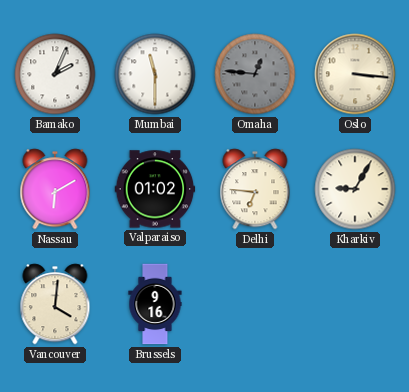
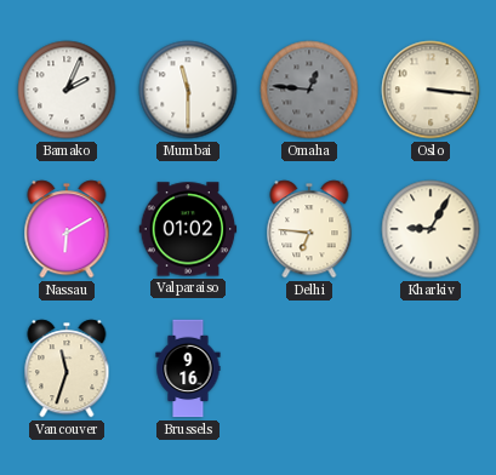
Vancouver: 4:01 -> 11:33 (67, 368)
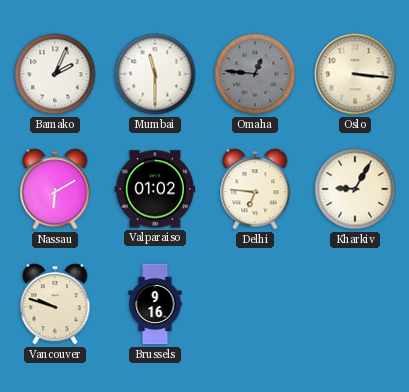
Vancouver: 11:33 -> 9:48 (55, 304)
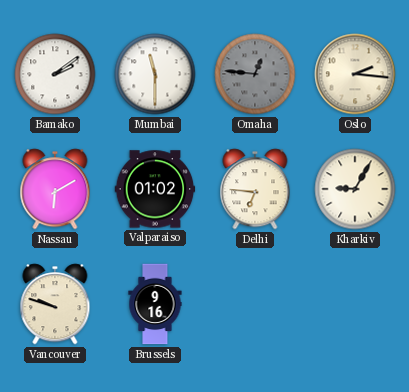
Bamako: 2:04 -> 2:09 (55, 74)
Oslo: 3:16 -> 2:16 (355, 74)
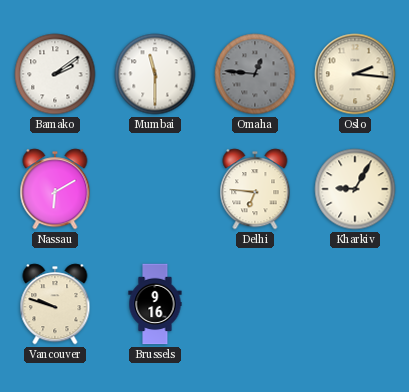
Valparaiso: 01:02 -> none (155, 189)
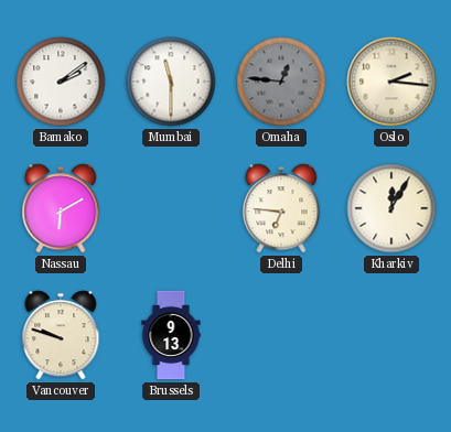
Kharkiv: 9:05 -> 12:05 (391, 208)
Brussels: 9:16 -> 9:13 (171, 335)
